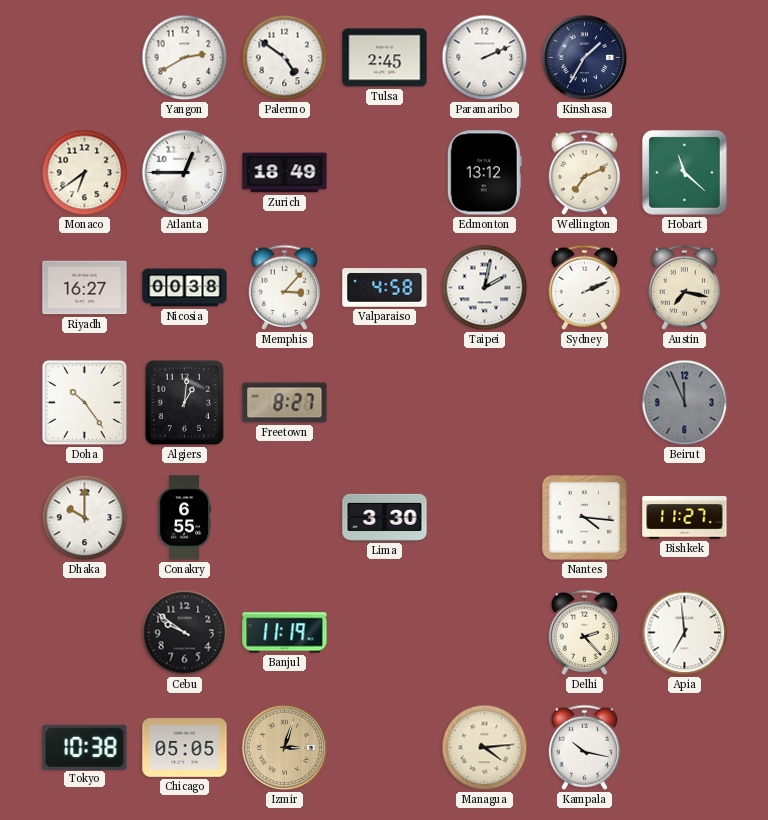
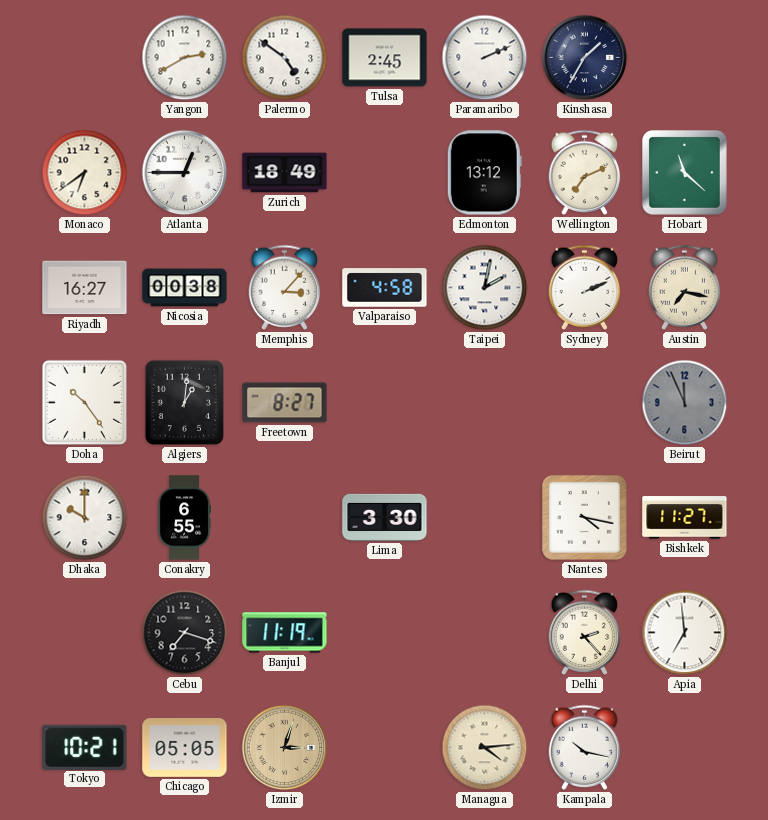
Nantes: 4:16 -> 4:17 (585, 518)
Cebu: 9:51 -> 7:18 (185, 633)
Tokyo: 10:38 -> 10:21 (85, 747)
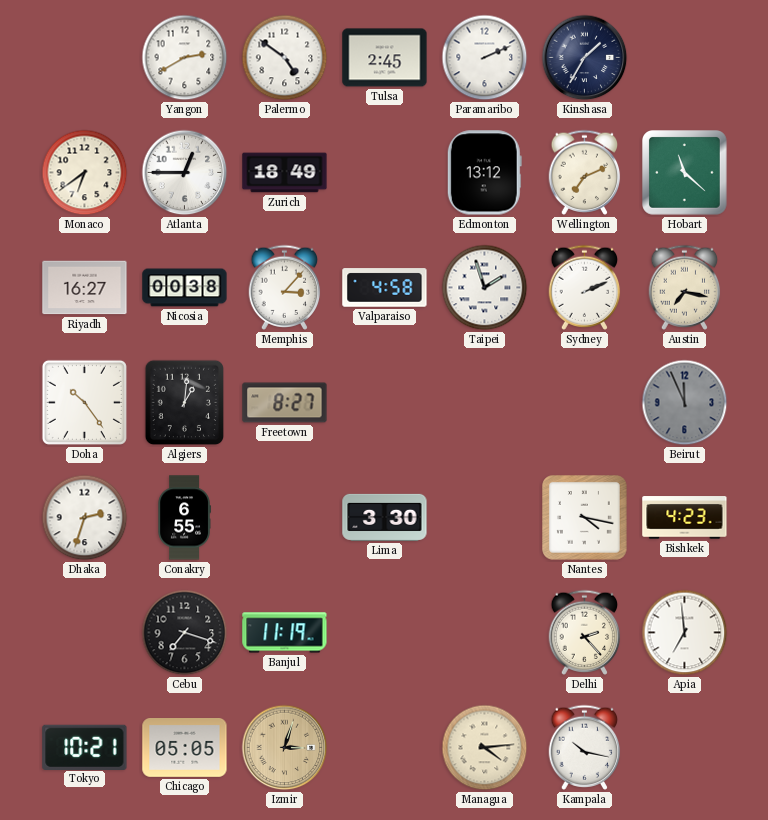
Taipei: 2:02 -> 1:57 (485, 288)
Dhaka: 10:00 -> 2:33 (85, 518)
Bishkek: 11:27 -> 4:23 (685, 518)
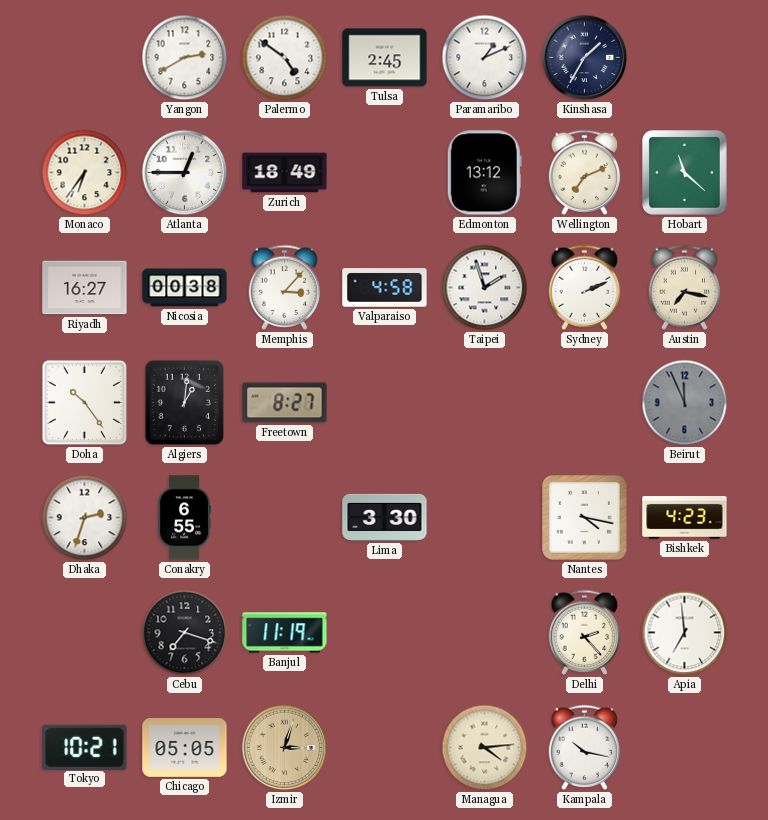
Paramaribo: 2:11 -> 1:11 (485, 58)
Monaco: 6:39 -> 6:36 (85, 173)
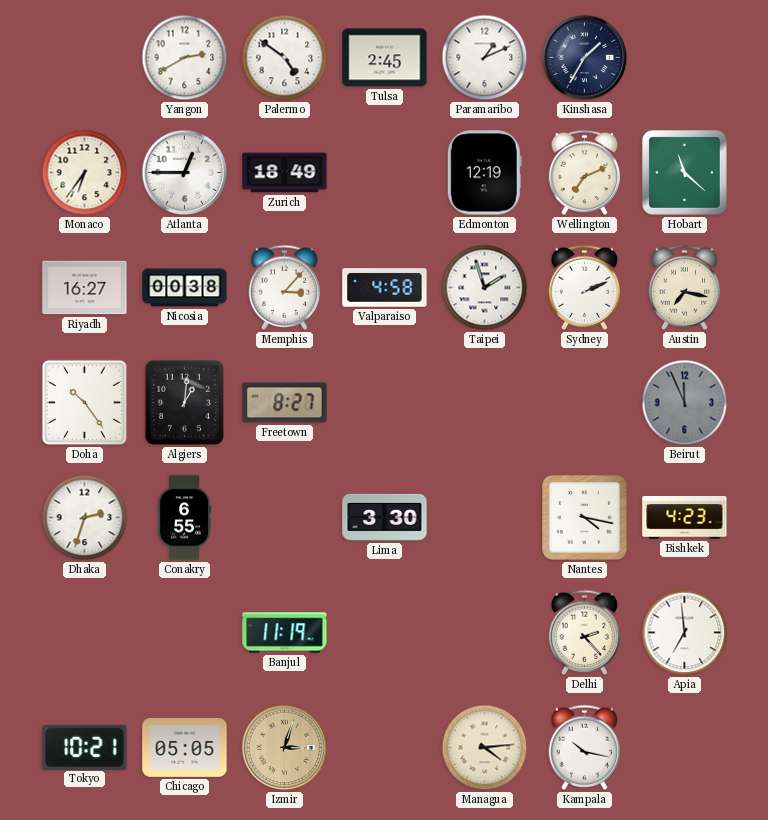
Edmonton: 13:12 -> 12:19 (484, 173)
Cebu: 7:18 -> none (185, 633)
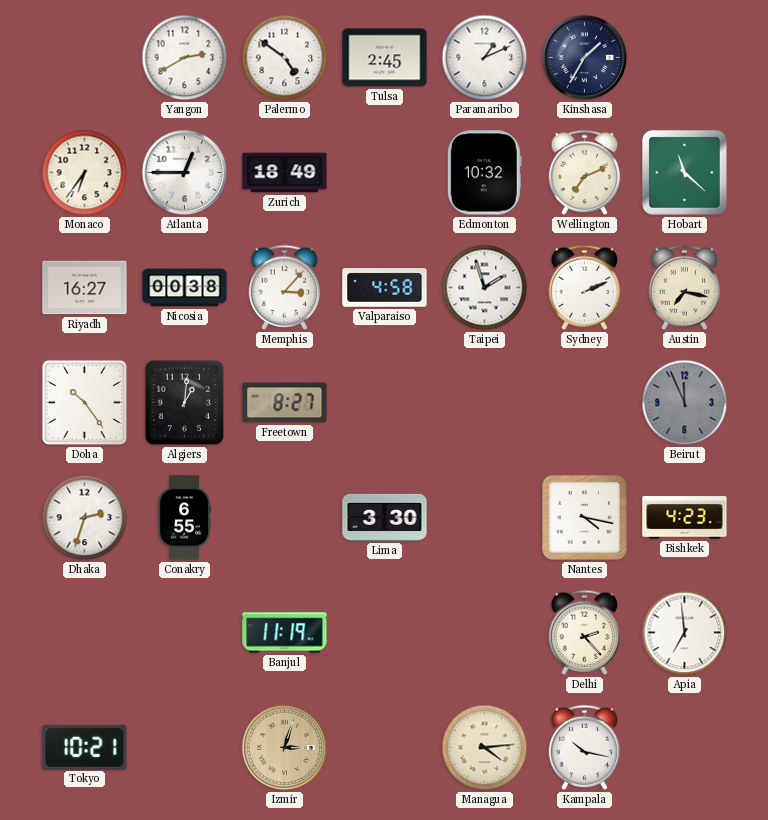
Edmonton: 12:19 -> 10:32 (484, 173)
Chicago: 05:05 -> none (185, 748)
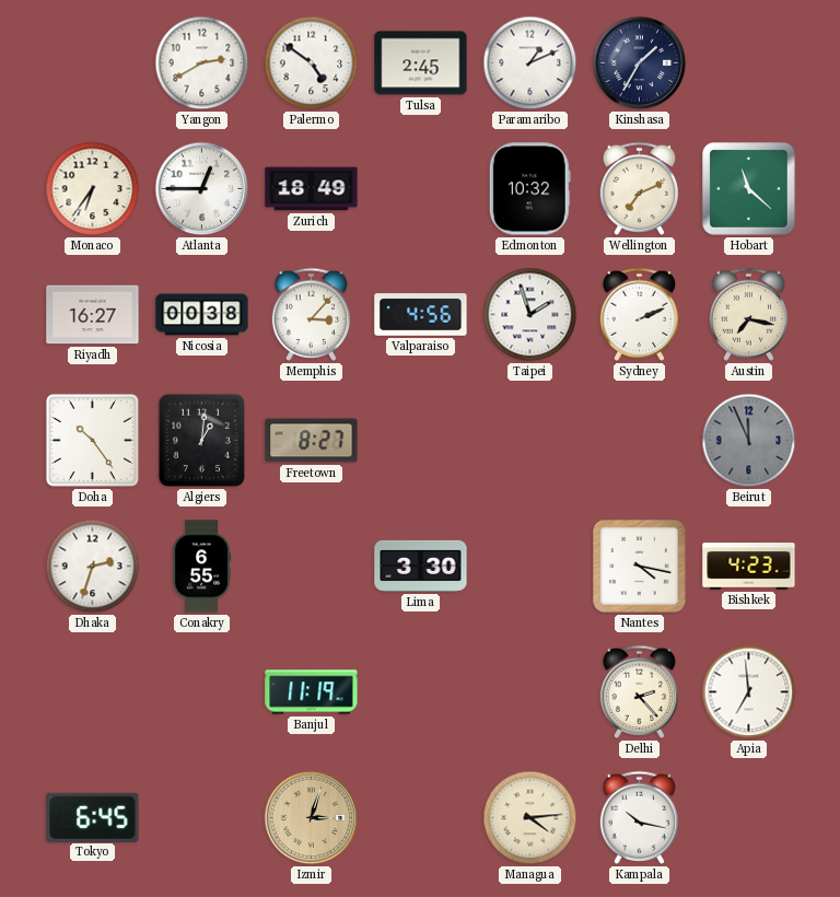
Valparaiso: 4:58 -> 4:56 (421, 315)
Tokyo: 10:21 -> 6:45 (93, 817)
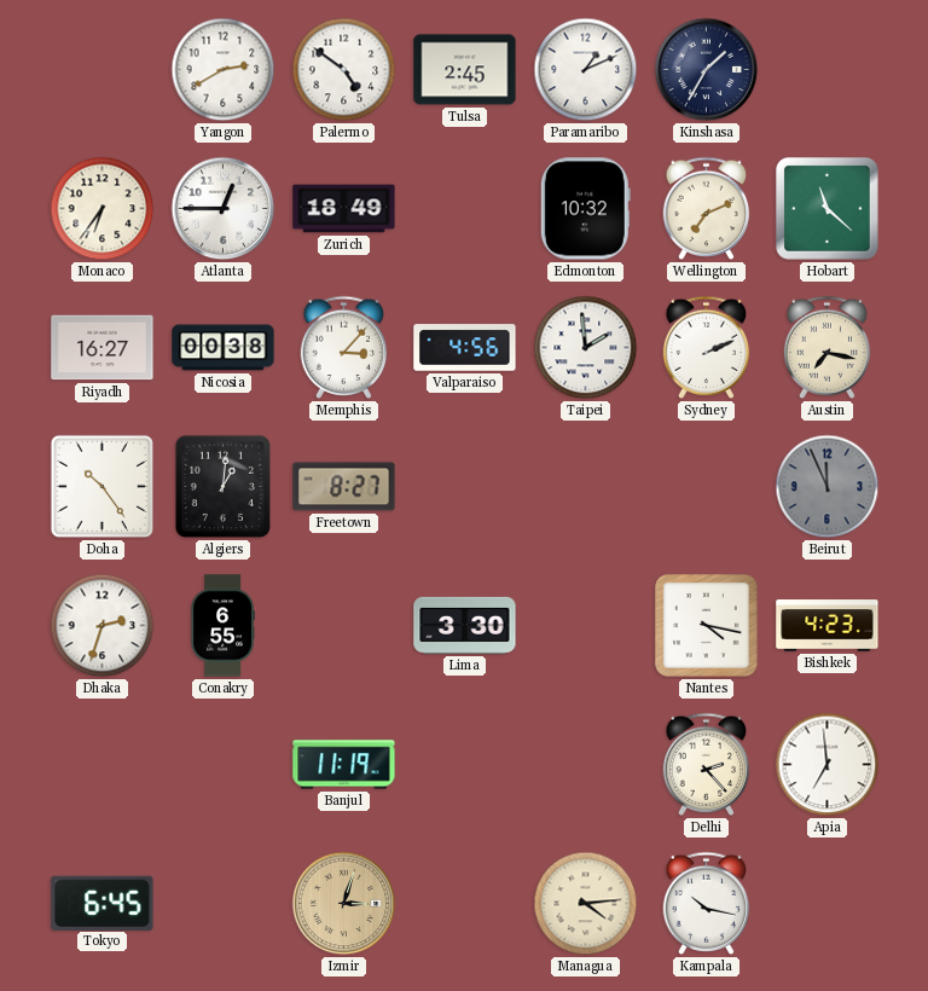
Taipei: 1:57 -> 1:59 (586, 348)
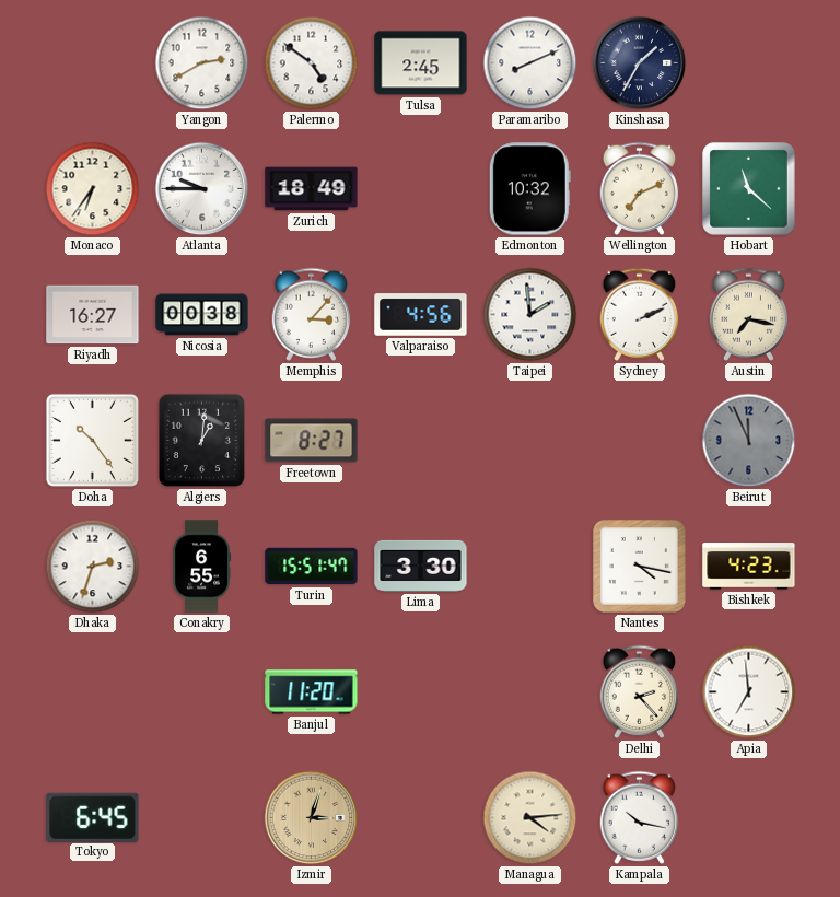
Paramaribo: 1:11 -> 8:11 (530, 63)
Atlanta: 12:45 -> 9:45 (202, 189)
Turin: none -> 15:51 (312, 567)
Banjul: 11:19 -> 11:20 (312, 692)
